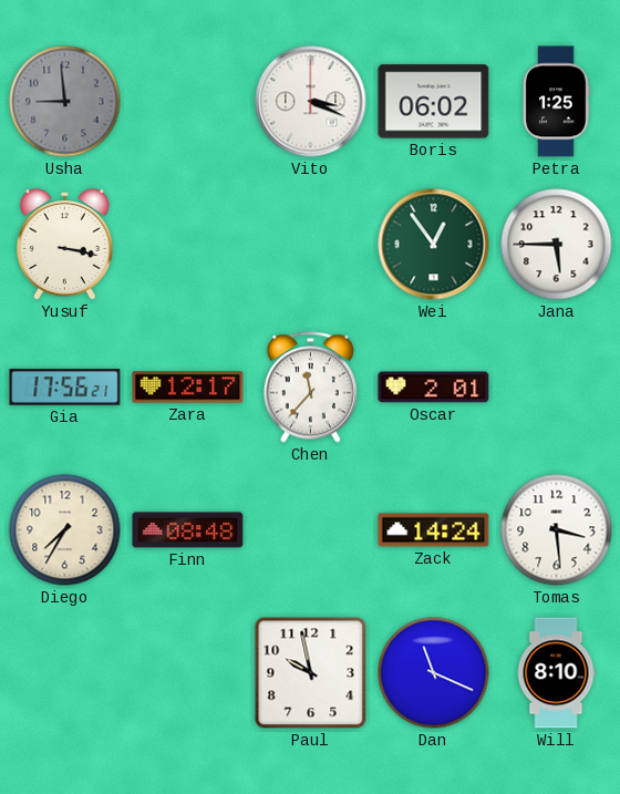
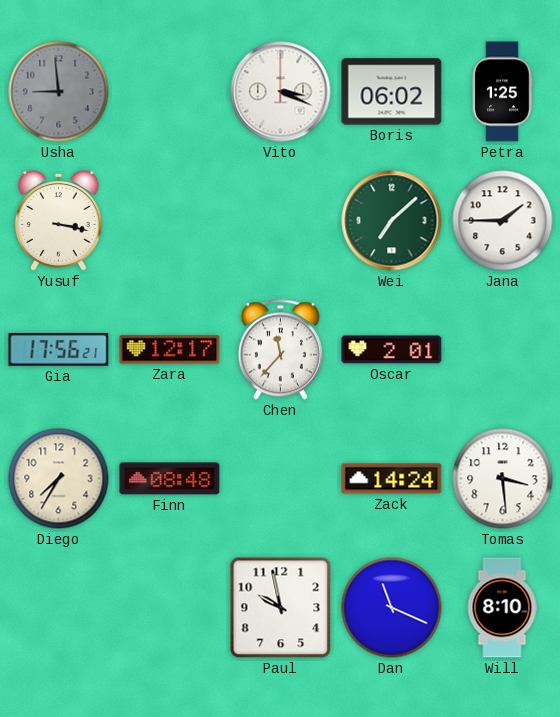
Wei: 12:54 -> 7:08 (392, 221)
Jana: 5:45 -> 1:45 (503, 221)
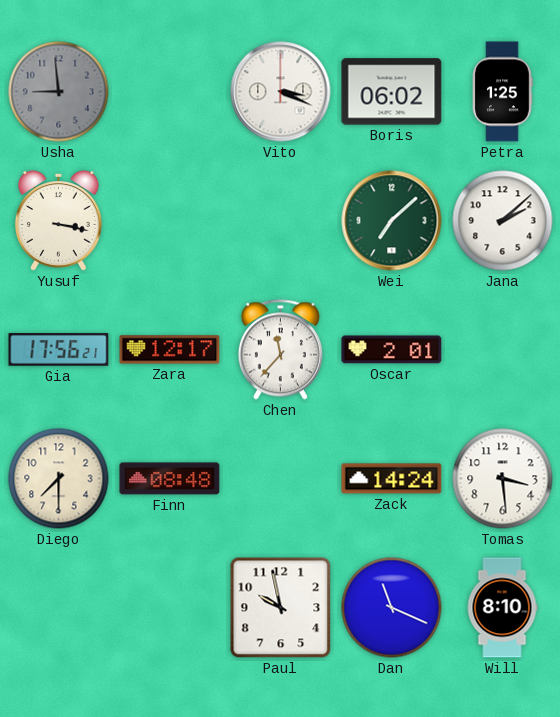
Jana: 1:45 -> 2:08 (503, 221)
Diego: 7:35 -> 7:30 (59, 479)
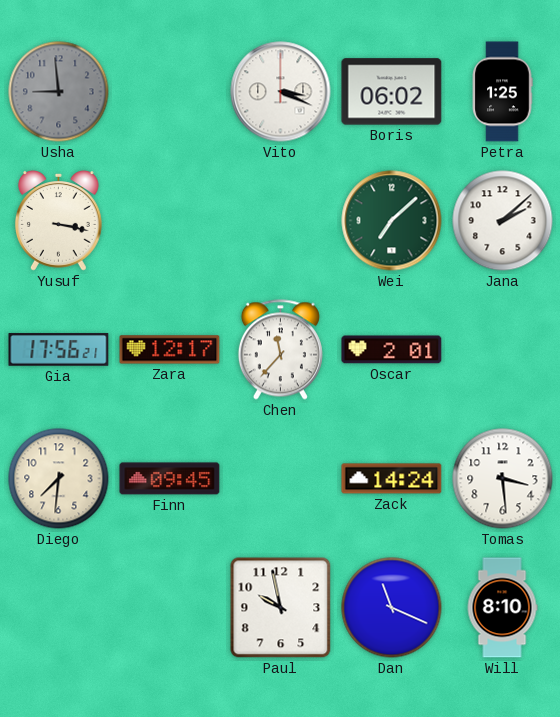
Diego: 7:30 -> 7:31 (59, 479)
Finn: 08:48 -> 09:45 (170, 479)
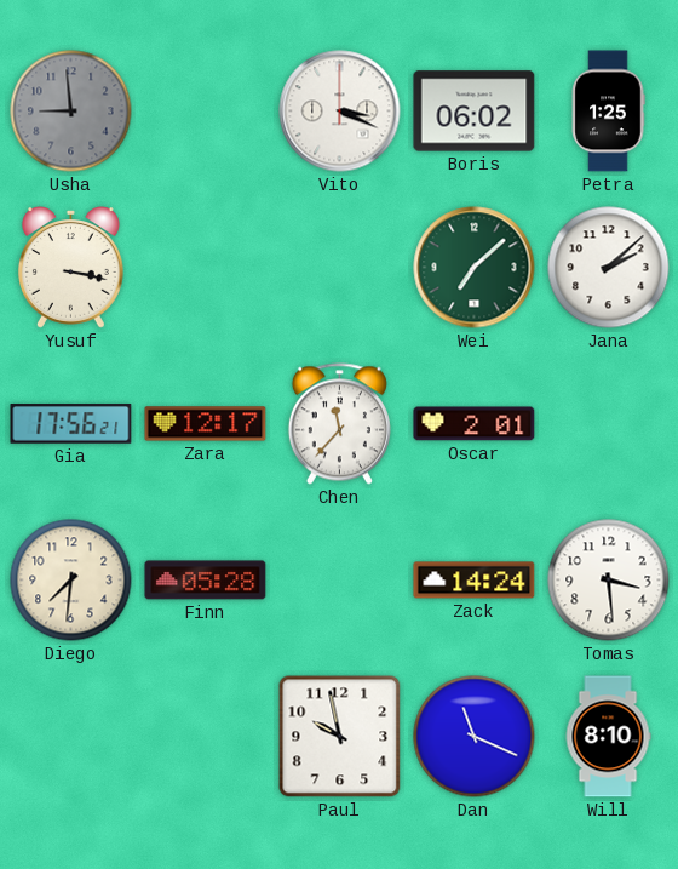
Finn: 09:45 -> 05:28 (206, 581)
